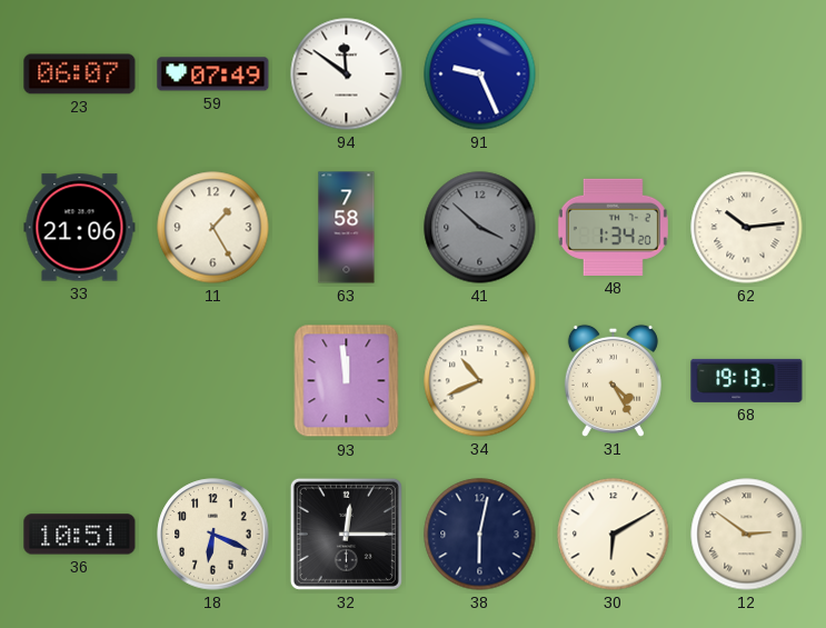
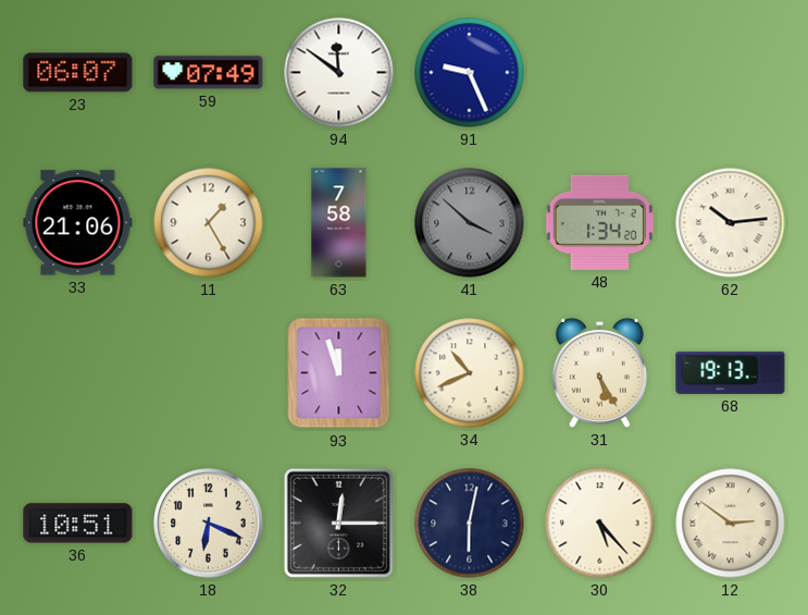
93: 11:59 -> 11:57 (339, 373)
31: 4:25 -> 5:25 (599, 372)
30: 6:10 -> 5:23 (600, 524)
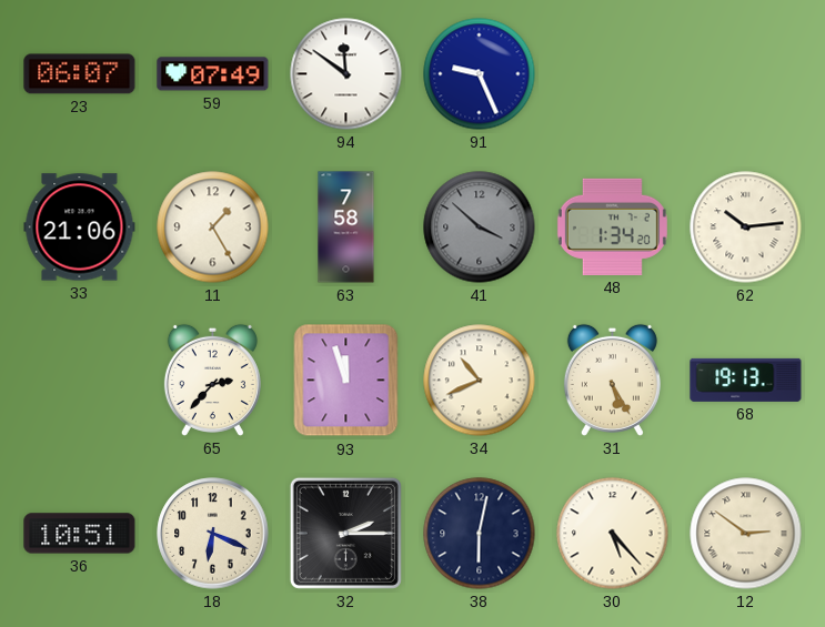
65: none -> 2:37 (212, 380)
32: 12:15 -> 2:15 (345, 533)
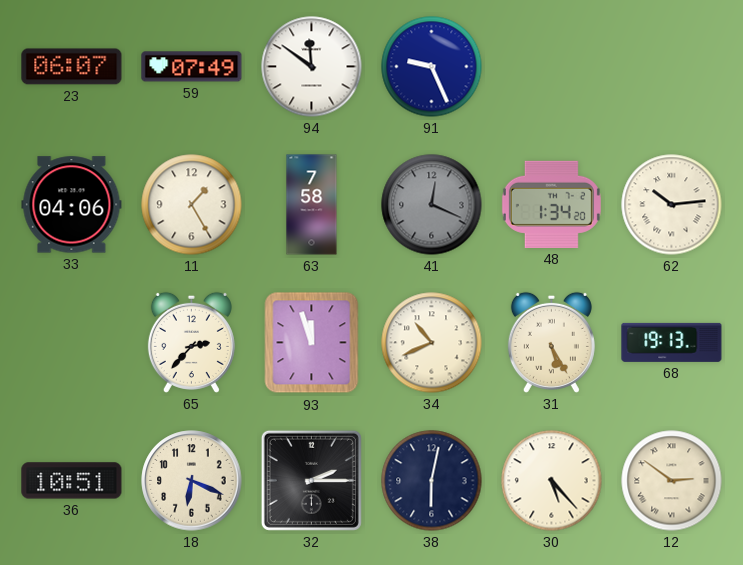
33: 21:06 -> 04:06 (72, 205)
41: 3:52 -> 12:19 (432, 205)
